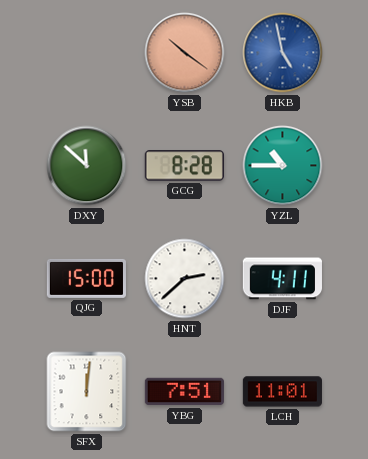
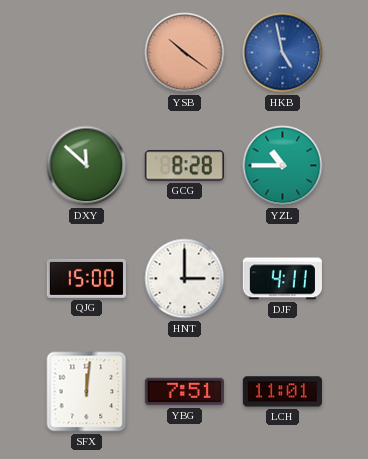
HNT: 2:38 -> 3:00 (185, 279)
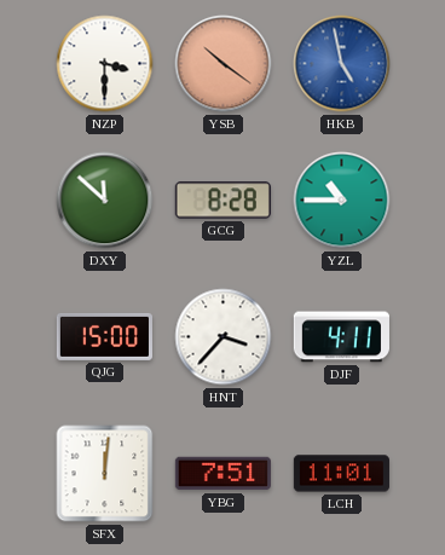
NZP: none -> 3:30 (105, 64)
HNT: 3:00 -> 3:37 (224, 337)
